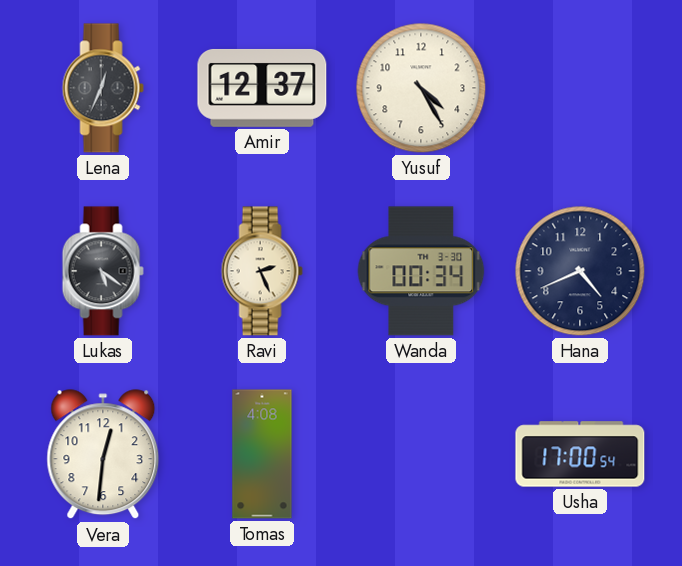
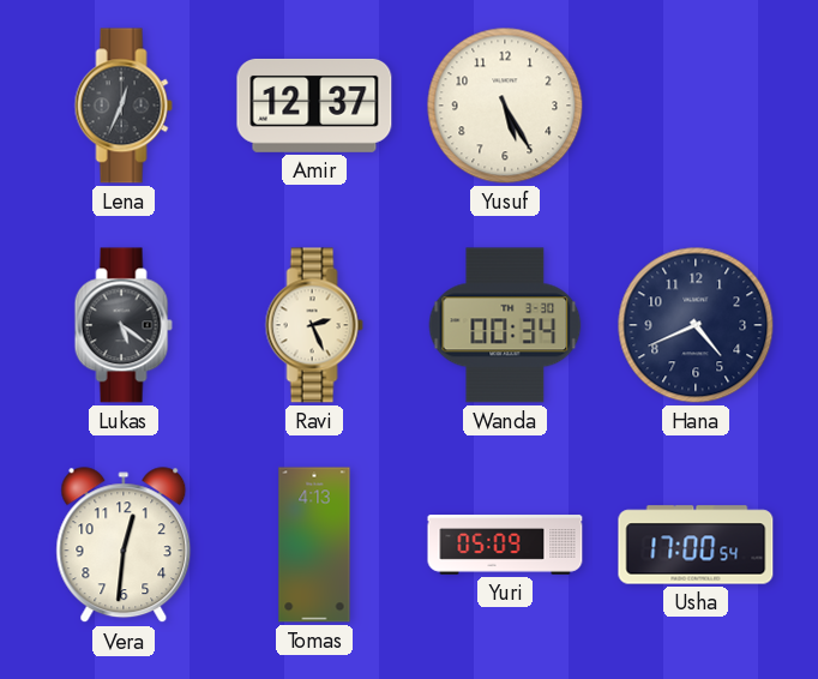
Yusuf: 4:25 -> 5:25 (505, 106)
Tomas: 4:08 -> 4:13 (314, 545)
Yuri: none -> 05:09 (505, 545)
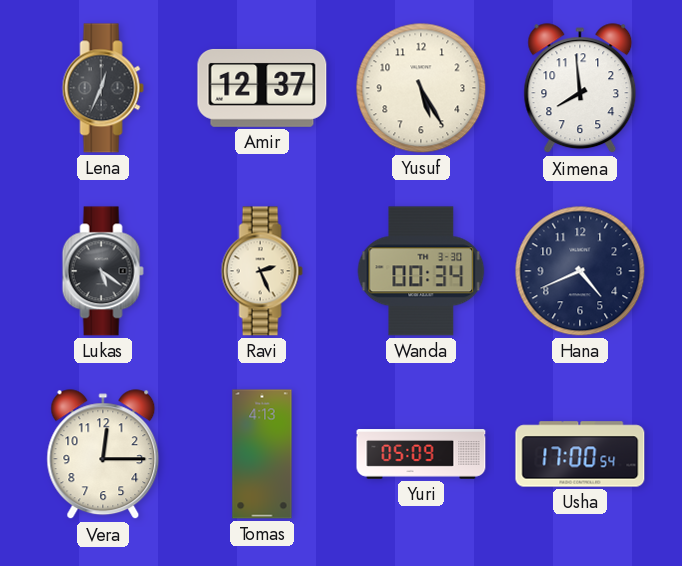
Ximena: none -> 7:59 (580, 89)
Vera: 12:31 -> 12:15 (103, 455)
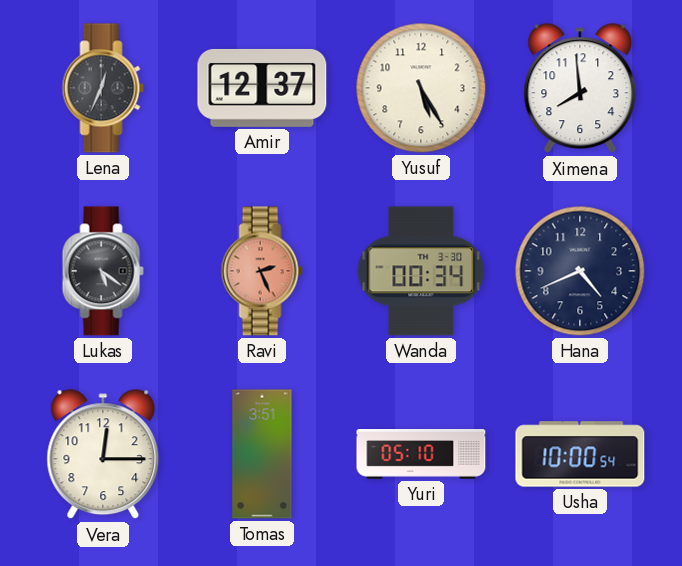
Ravi dial: cream -> salmon (262, 271)
Tomas: 4:13 -> 3:51 (262, 454)
Yuri: 05:09 -> 05:10 (421, 454)
Usha: 17:00 -> 10:00 (580, 454)
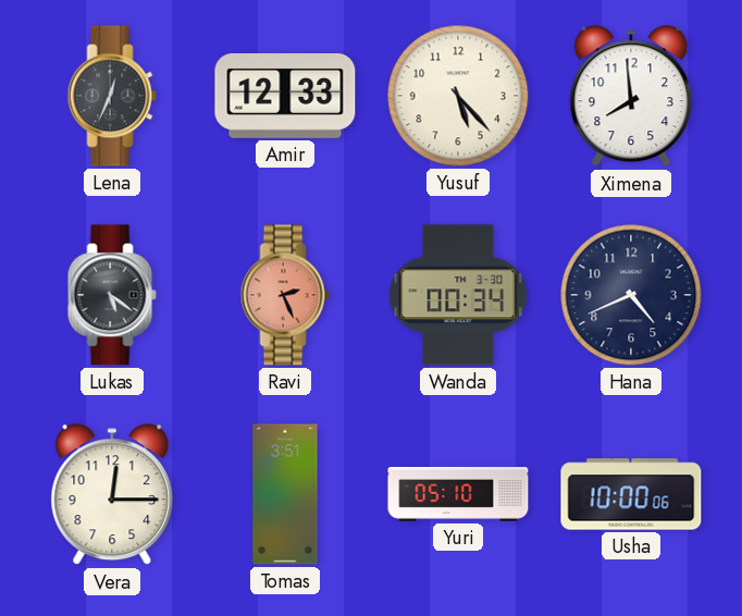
Amir: 12:37 -> 12:33 (285, 96)
Yusuf: 5:25 -> 5:23 (458, 96)
Usha: 10:00:54 -> 10:00:06 (631, 494)
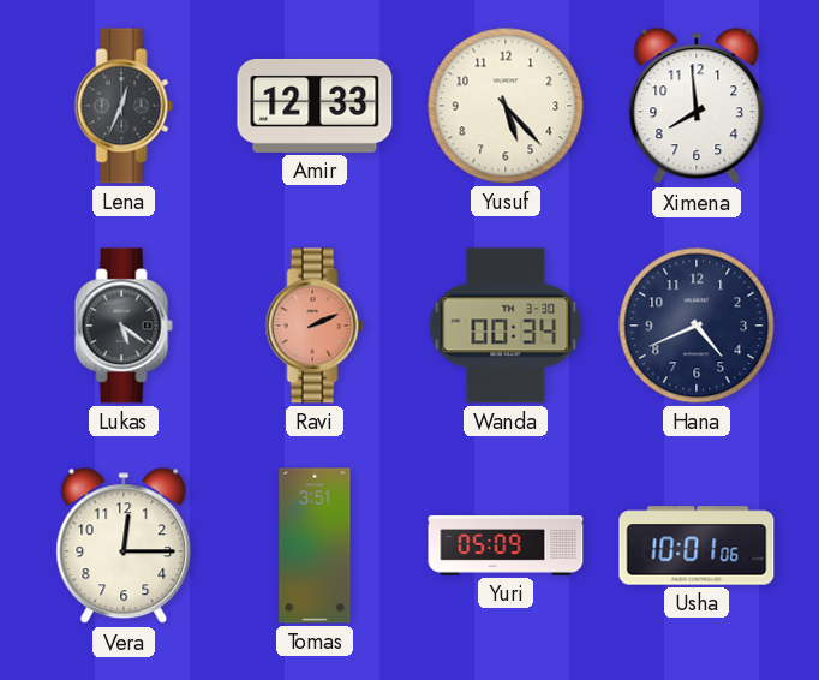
Ravi: 2:26 -> 2:11 (315, 326)
Yuri: 05:10 -> 05:09 (506, 545)
Usha: 10:00 -> 10:01 (697, 545)
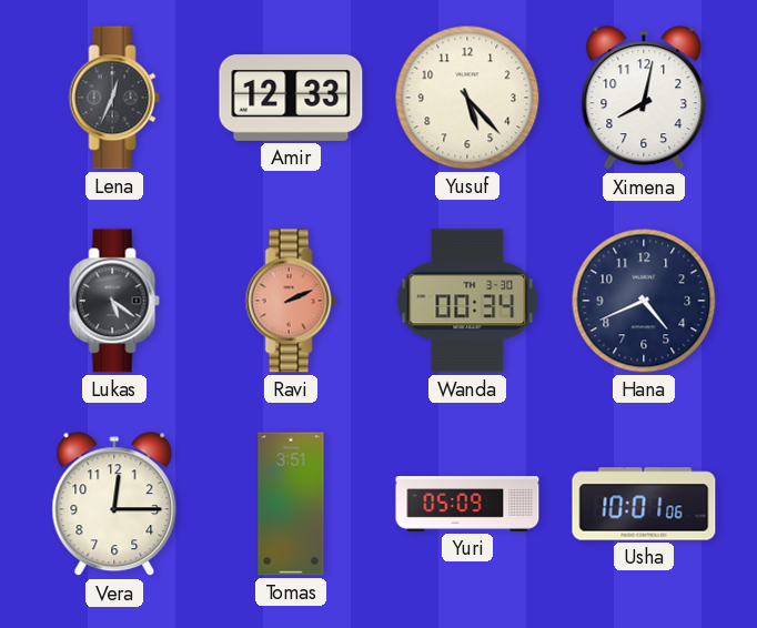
Ximena: 7:59 -> 8:02 (644, 99)
